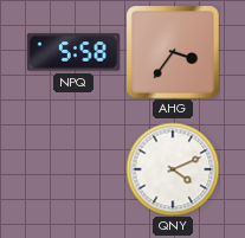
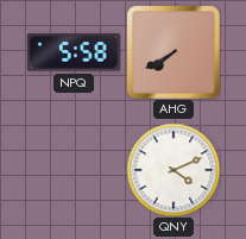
AHG: 3:36 -> 7:40 (174, 52)
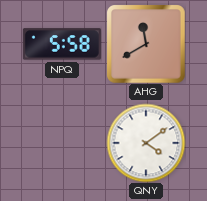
AHG: 7:40 -> 11:40 (146, 44)
QNY: 4:11 -> 4:09 (146, 143)
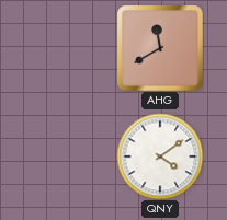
NPQ: 5:58 -> none (62, 44)
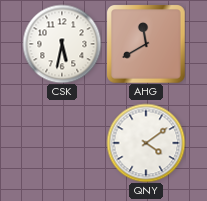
CSK: none -> 5:32 (62, 44)
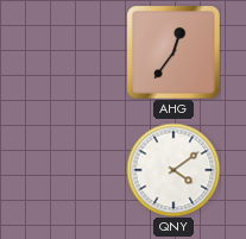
CSK: 5:32 -> none (62, 44)
AHG: 11:40 -> 12:36 (174, 52)
